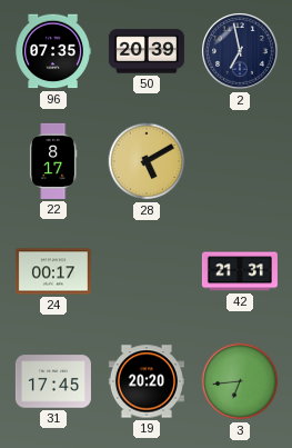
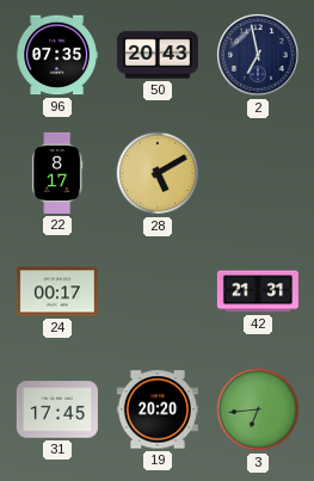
50: 20:39 -> 20:43 (158, 55)
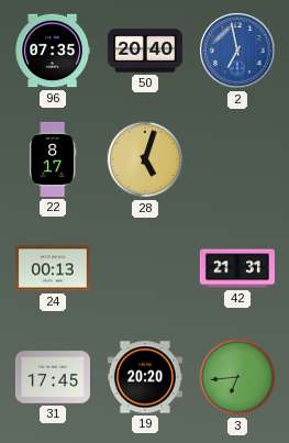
50: 20:43 -> 20:40 (145, 51)
2 dial: navy -> blue (238, 52)
28: 5:10 -> 5:03 (145, 159)
24: 00:17 -> 00:13 (53, 268)
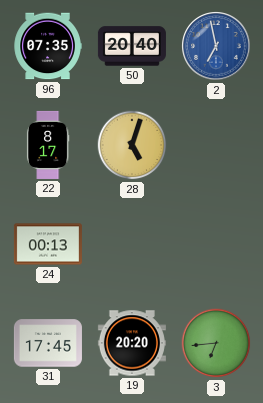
42: 21:31 -> none (237, 268)
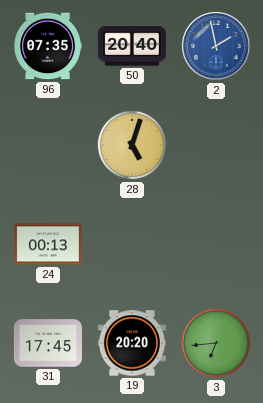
2: 6:58 -> 1:58 (217, 47)
22: 8:17 -> none (48, 145)
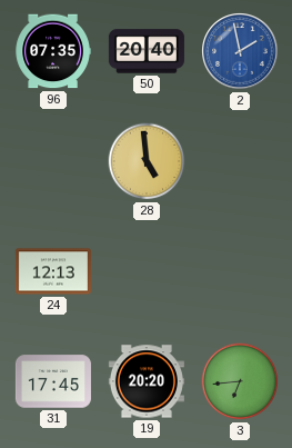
28: 5:03 -> 4:59 (147, 161)
24: 00:13 -> 12:13 (53, 271)
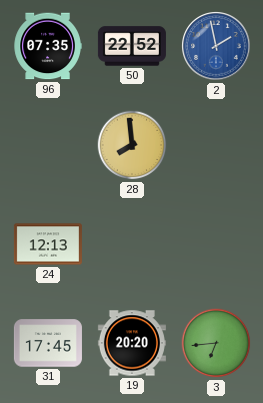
50: 20:40 -> 22:52 (132, 46)
28: 4:59 -> 7:59 (132, 145)
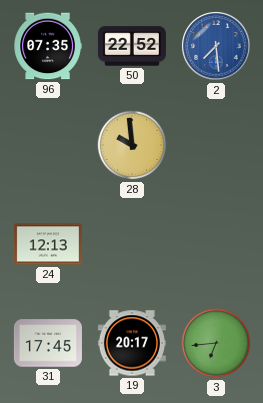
2: 1:58 -> 7:29 (217, 47)
28: 7:59 -> 9:59 (132, 145)
19: 20:20 -> 20:17 (132, 343)
